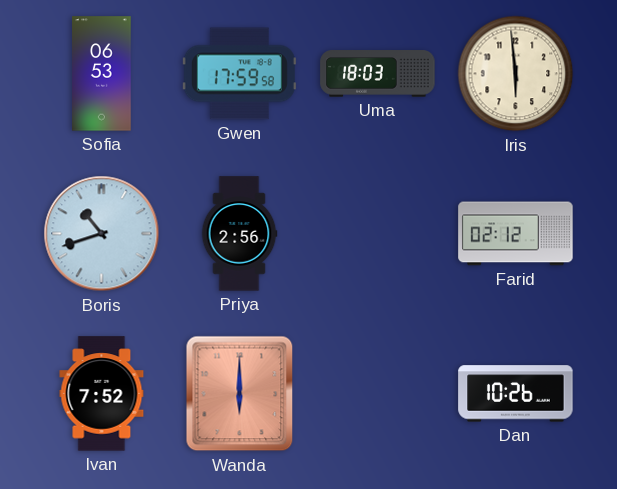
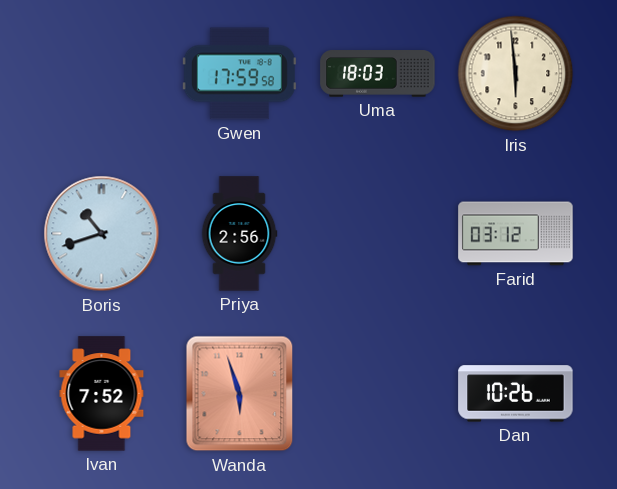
Sofia: 06:53 -> none (102, 74)
Farid: 02:12 -> 03:12 (516, 234)
Wanda: 6:00 -> 5:57 (240, 394)
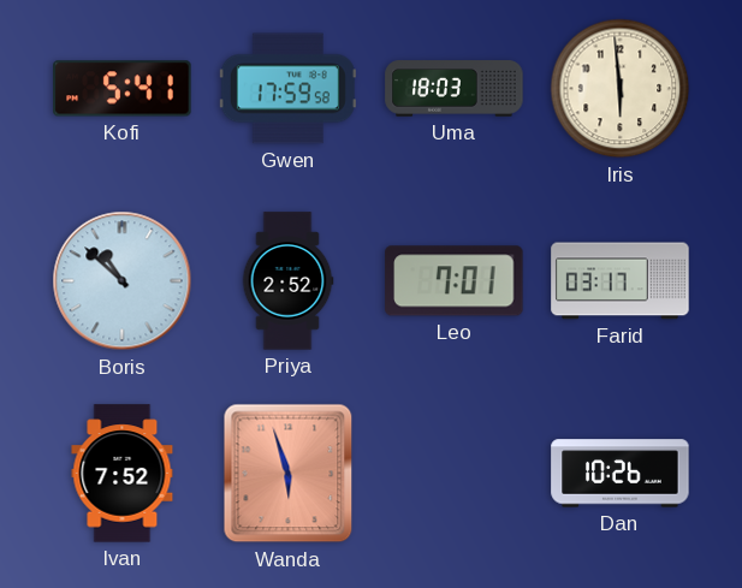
Kofi: none -> 5:41 (123, 89)
Boris: 10:42 -> 10:52 (123, 281)
Priya: 2:56 -> 2:52 (287, 281)
Leo: none -> 7:01 (455, 281)
Farid: 03:12 -> 03:17 (621, 281)
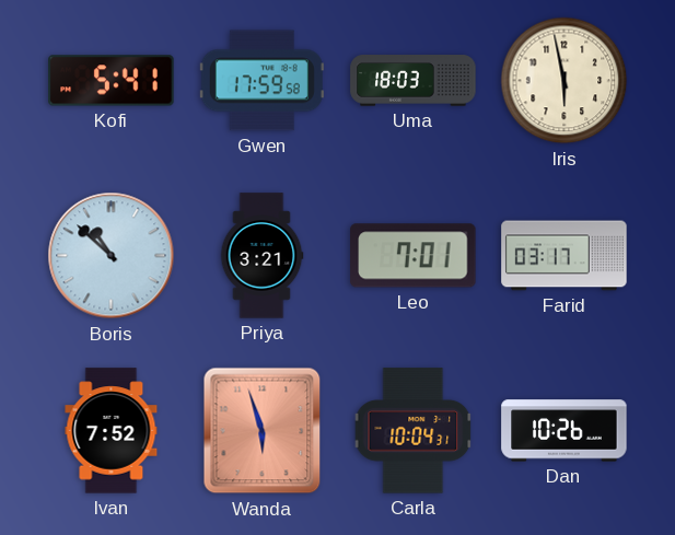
Iris: 5:59 -> 5:58 (565, 81)
Priya: 2:52 -> 3:21 (261, 256)
Carla: none -> 10:04 (414, 431)
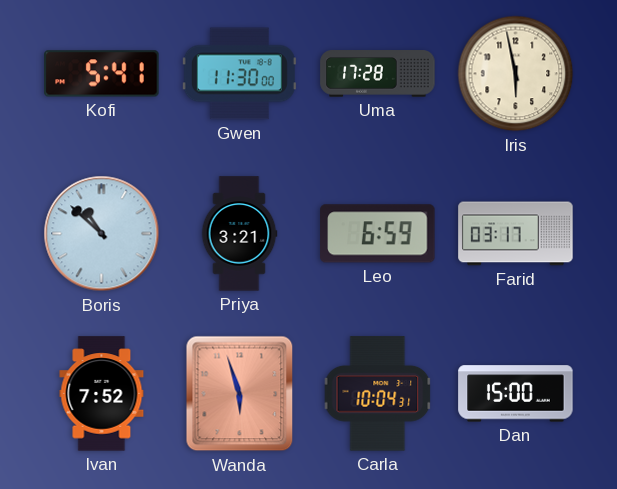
Gwen: 17:59 -> 11:30 (239, 74)
Uma: 18:03 -> 17:28 (378, 74)
Leo: 7:01 -> 6:59 (378, 234)
Dan: 10:26 -> 15:00 (516, 394)
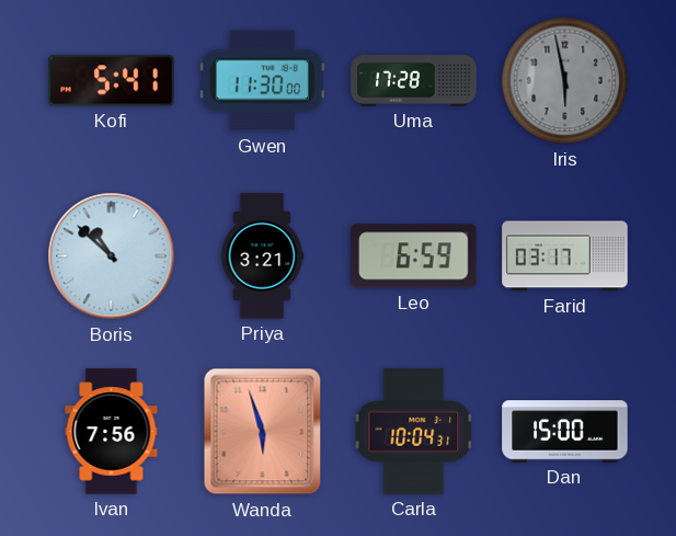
Iris dial: cream -> grey (565, 81)
Ivan: 7:52 -> 7:56 (112, 432)
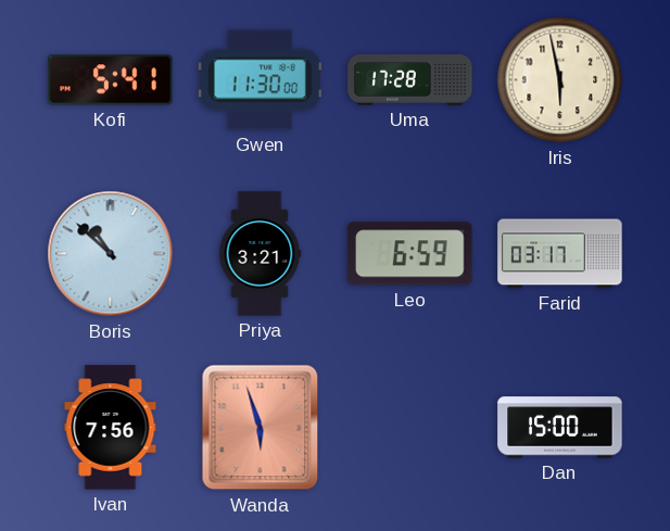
Iris dial: grey -> cream (560, 80)
Carla: 10:04 -> none (414, 432)
